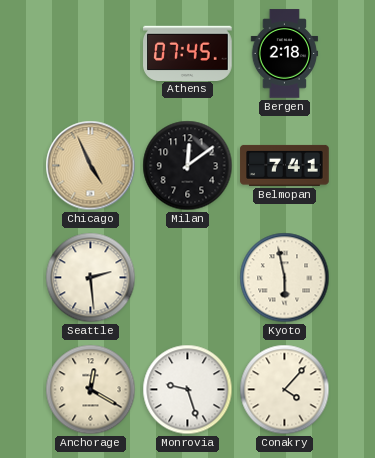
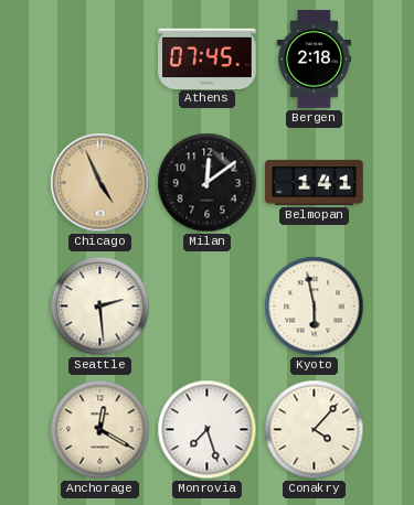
Belmopan: 7:41 -> 1:41 (315, 182)
Monrovia: 9:27 -> 7:27 (208, 430)
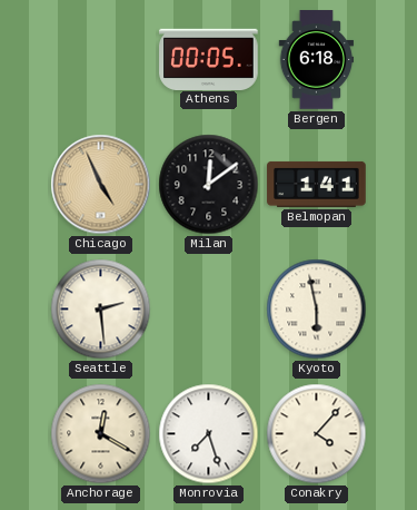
Athens: 07:45 -> 00:05 (209, 59)
Bergen: 2:18 -> 6:18 (317, 60)
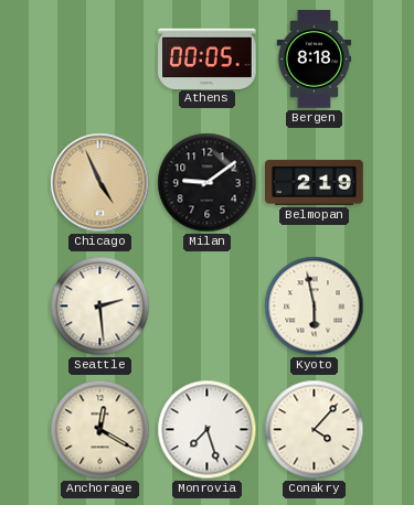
Bergen: 6:18 -> 8:18 (315, 60)
Milan: 12:09 -> 9:09 (208, 183)
Belmopan: 1:41 -> 2:19 (315, 182)
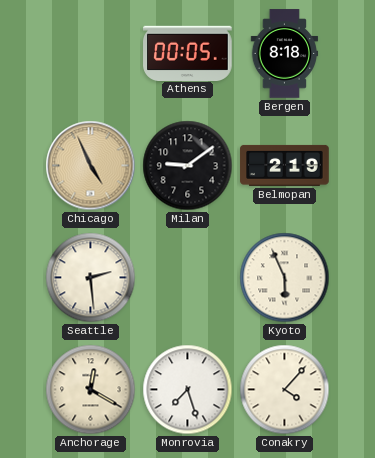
Kyoto: 5:58 -> 5:56 (285, 278)
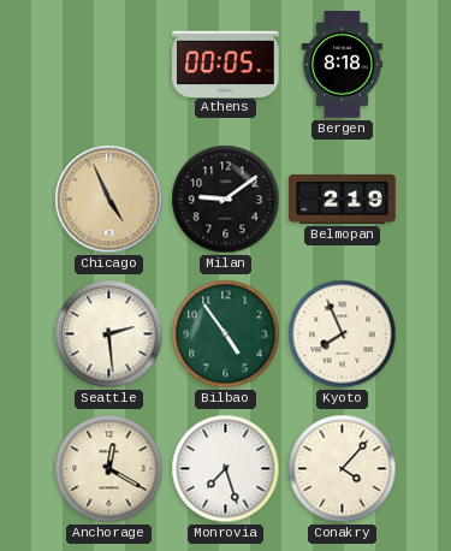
Bilbao: none -> 4:54 (226, 334)
Kyoto: 5:56 -> 7:56 (343, 334)
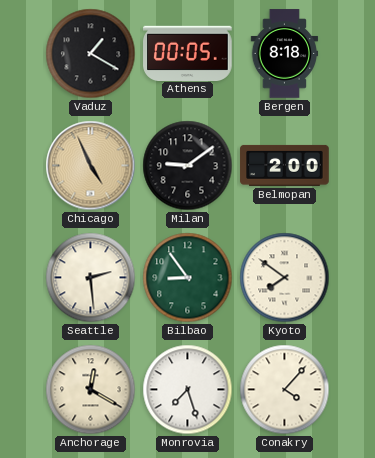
Vaduz: none -> 1:20 (91, 54)
Belmopan: 2:19 -> 2:00 (285, 165)
Bilbao: 4:54 -> 8:54 (188, 278)
Kyoto: 7:56 -> 7:51 (285, 278)
